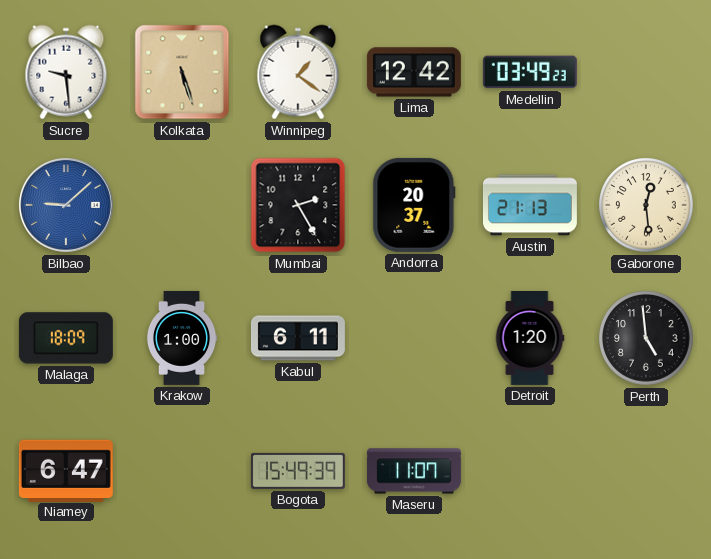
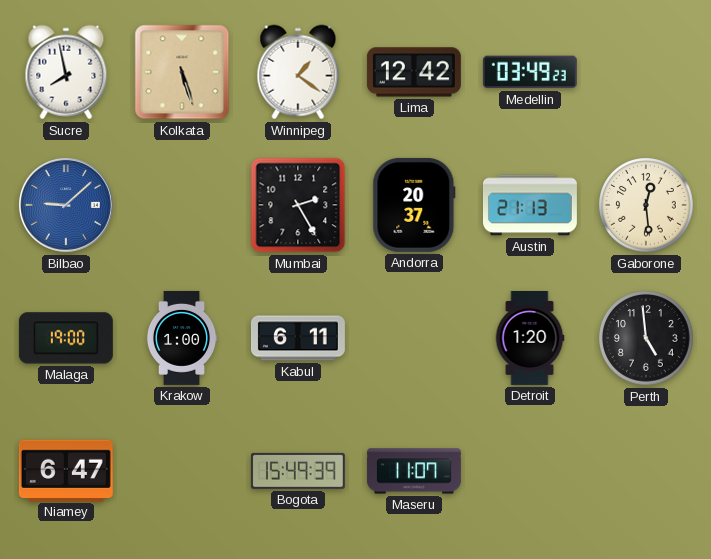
Sucre: 9:29 -> 7:58 (66, 72)
Malaga: 18:09 -> 19:00 (66, 338)
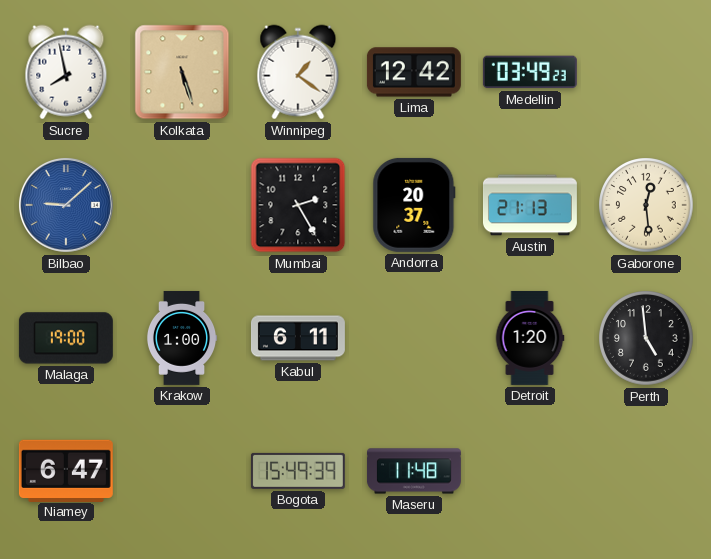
Maseru: 11:07 -> 11:48 (414, 471)
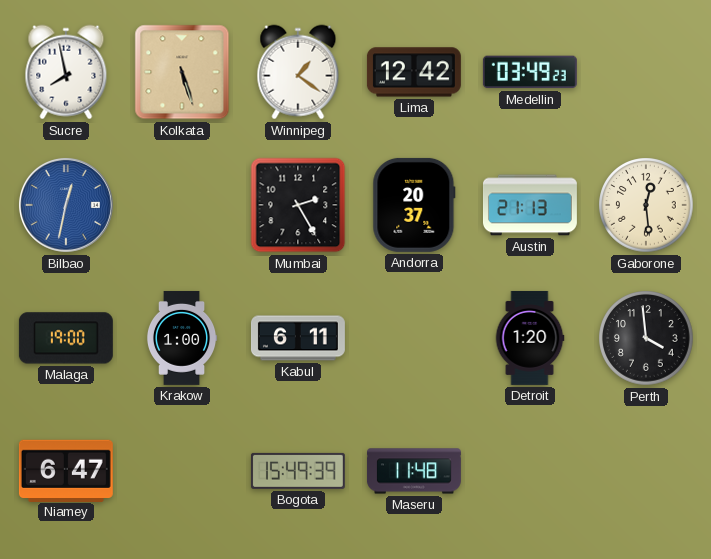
Bilbao: 9:08 -> 12:32 (66, 205)
Perth: 4:59 -> 3:59 (646, 338)
